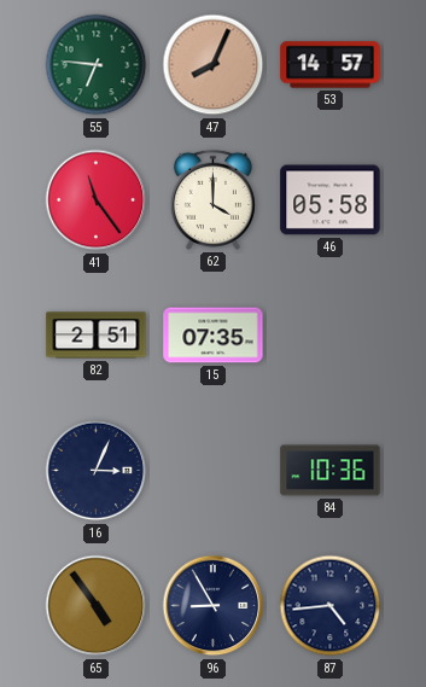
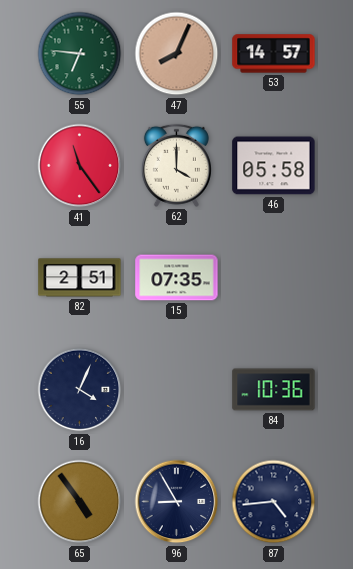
16: 3:04 -> 4:04 (80, 390)
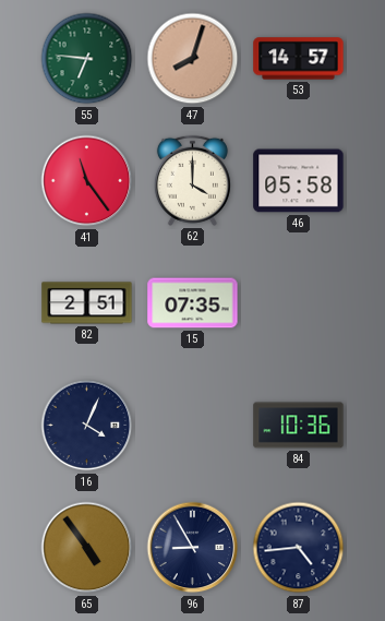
47: 8:04 -> 8:03 (193, 59)
